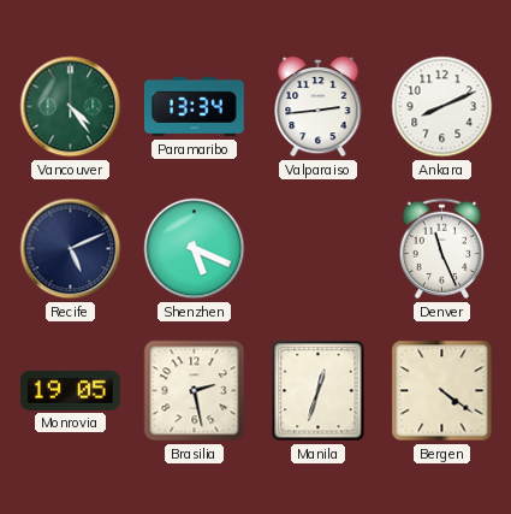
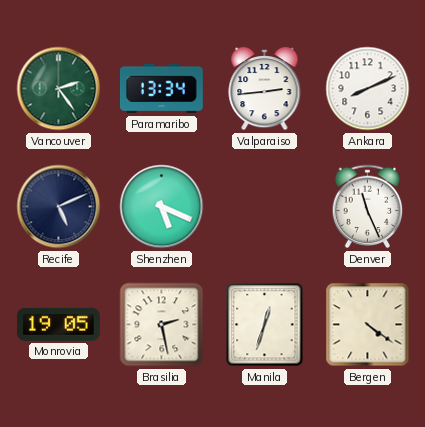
Vancouver: 4:24 -> 2:24 (59, 89)
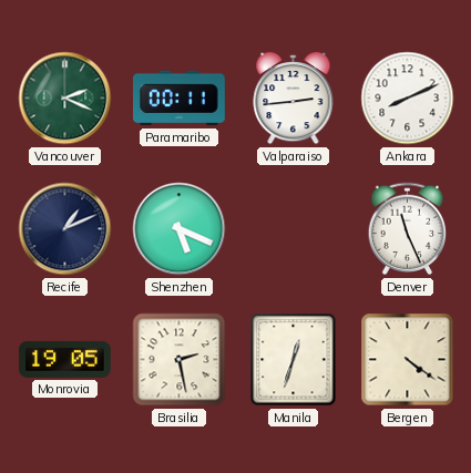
Vancouver: 2:24 -> 2:19 (65, 99)
Paramaribo: 13:34 -> 00:11 (180, 99)
Recife: 5:11 -> 1:11 (65, 229)
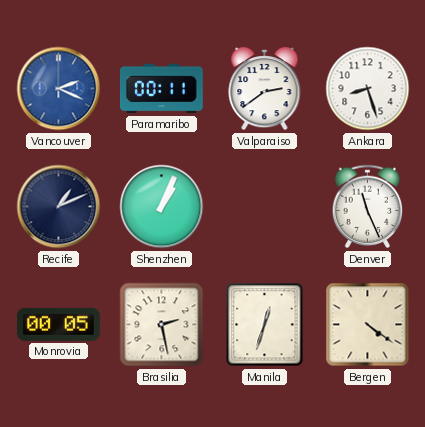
Vancouver dial: green -> blue (59, 89)
Valparaiso: 2:44 -> 2:39 (265, 89)
Ankara: 8:11 -> 8:27 (368, 89)
Shenzhen: 5:19 -> 1:04 (162, 207)
Monrovia: 19:05 -> 00:05 (59, 324)
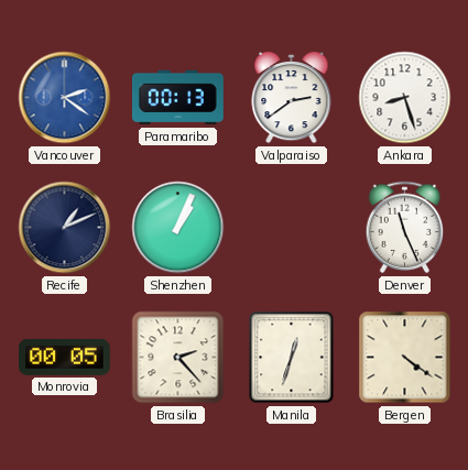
Vancouver: 2:19 -> 2:21 (65, 98)
Paramaribo: 00:11 -> 00:13 (178, 98)
Brasilia: 2:28 -> 2:23 (178, 358)
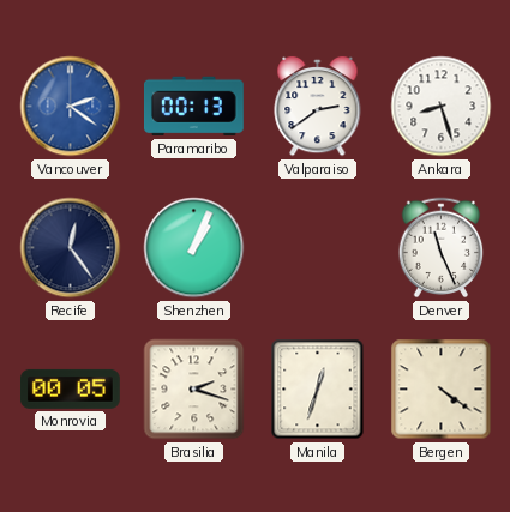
Recife: 1:11 -> 12:24 (71, 248)
Brasilia: 2:23 -> 2:18 (194, 390)
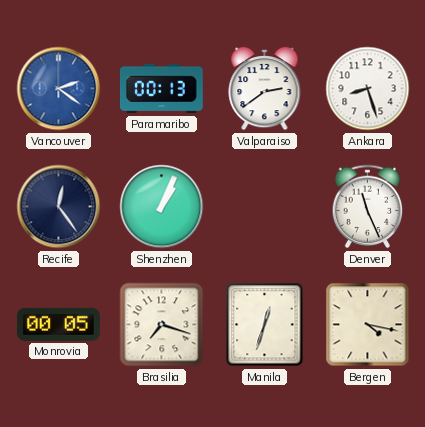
Brasilia: 2:18 -> 7:18 (162, 325)
Bergen: 4:21 -> 4:17 (368, 325)
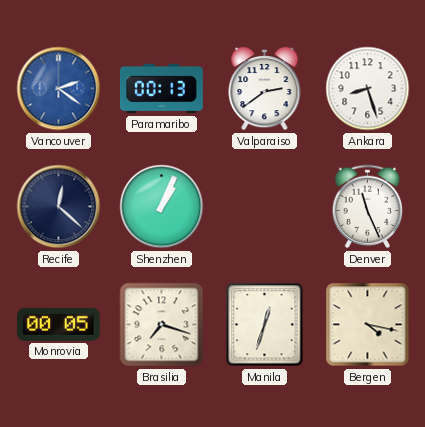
Recife: 12:24 -> 12:22 (59, 207)
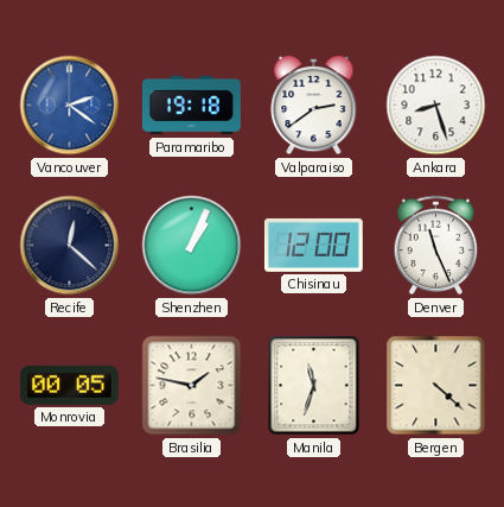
Paramaribo: 00:13 -> 19:18 (192, 106)
Chisinau: none -> 12:00 (313, 245)
Brasilia: 7:18 -> 1:47 (192, 386)
Manila: 12:33 -> 11:33 (314, 386)
Bergen: 4:17 -> 4:22 (436, 386)
